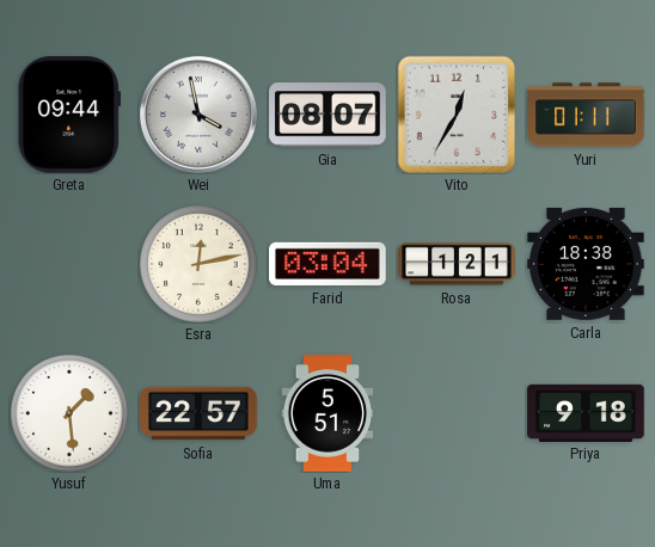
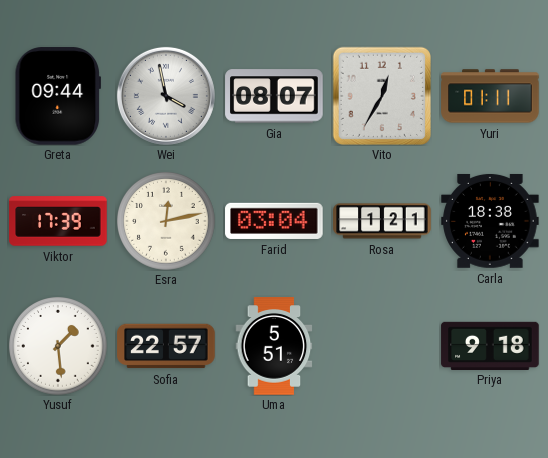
Viktor: none -> 17:39 (58, 221)
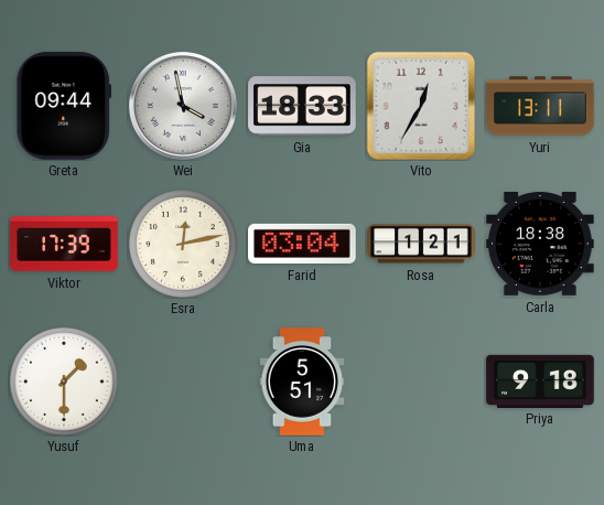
Gia: 08:07 -> 18:33 (302, 106)
Yuri: 01:11 -> 13:11 (540, 106)
Yusuf: 1:29 -> 1:30 (65, 383)
Sofia: 22:57 -> none (166, 346)
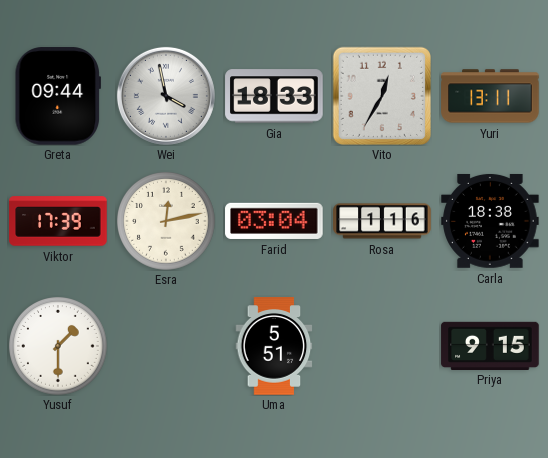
Rosa: 1:21 -> 1:16 (382, 221)
Priya: 9:18 -> 9:15 (490, 345)
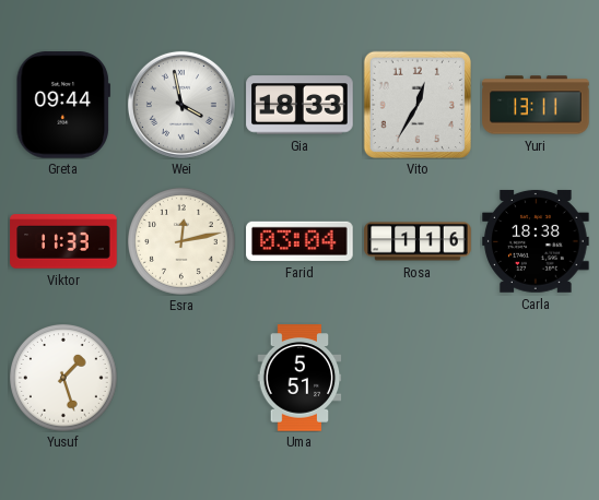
Viktor: 17:39 -> 11:33 (63, 241)
Yusuf: 1:30 -> 1:27 (64, 379)
Priya: 9:15 -> none (490, 345)
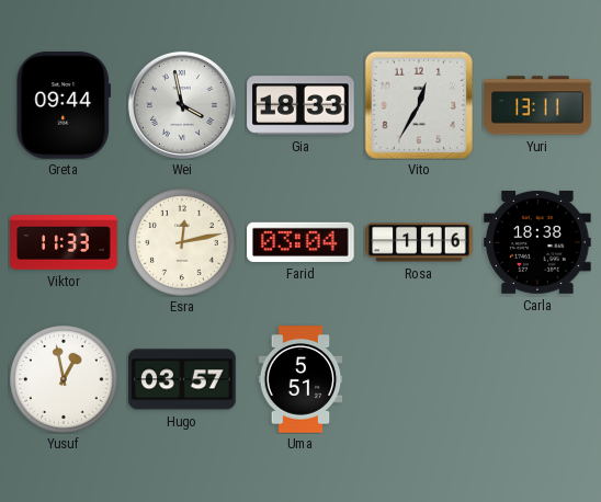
Yusuf: 1:27 -> 12:58 (65, 380)
Hugo: none -> 03:57 (182, 379)
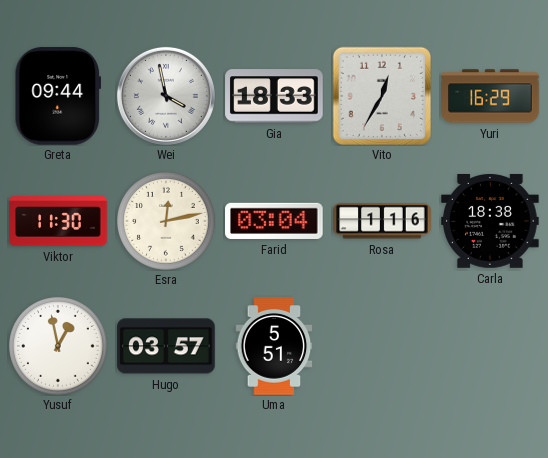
Yuri: 13:11 -> 16:29 (490, 96)
Viktor: 11:33 -> 11:30 (58, 221)
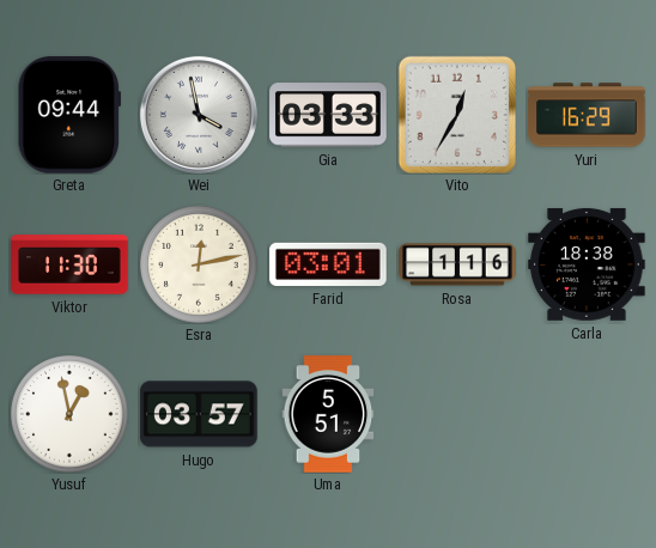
Gia: 18:33 -> 03:33 (328, 115)
Farid: 03:04 -> 03:01 (328, 264)
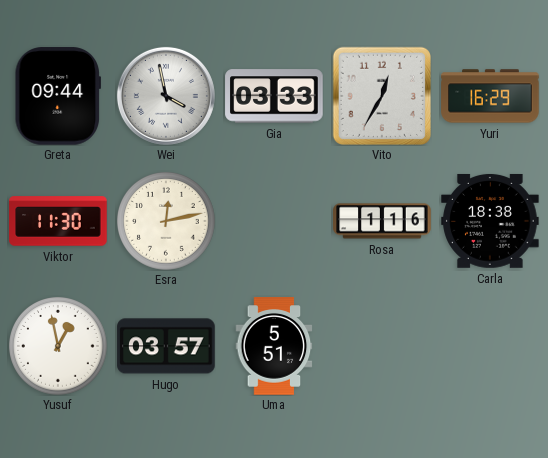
Farid: 03:01 -> none (328, 264)
